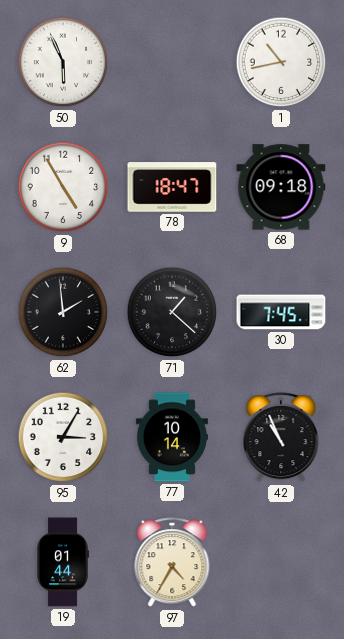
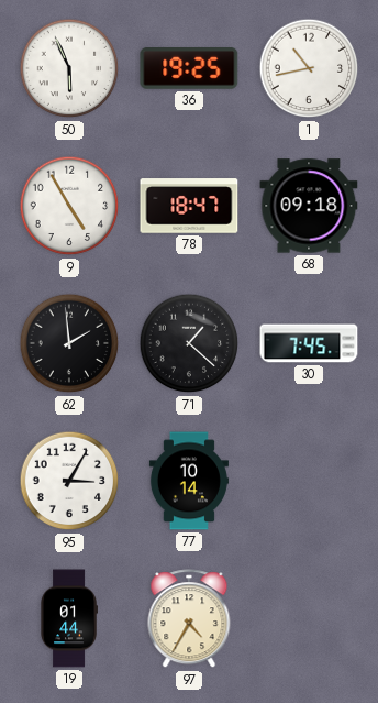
36: none -> 19:25 (189, 68)
42: 10:56 -> none (281, 438)
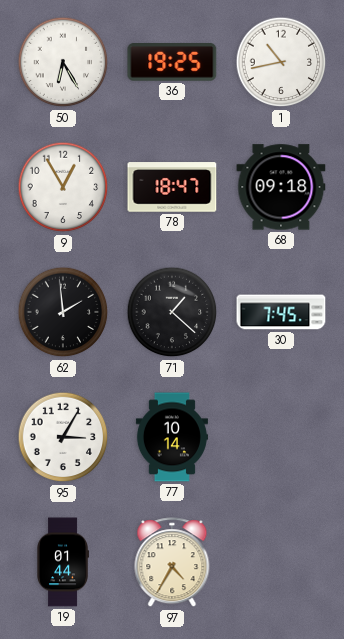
50: 5:56 -> 6:25 (63, 62)
9: 4:55 -> 12:55 (63, 187)
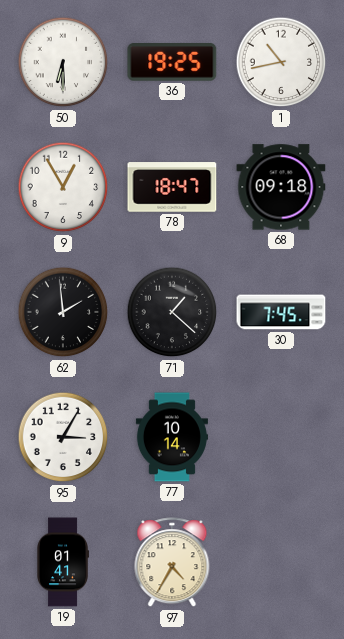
50: 6:25 -> 6:30 (63, 62)
19: 01:44 -> 01:41 (63, 562)
